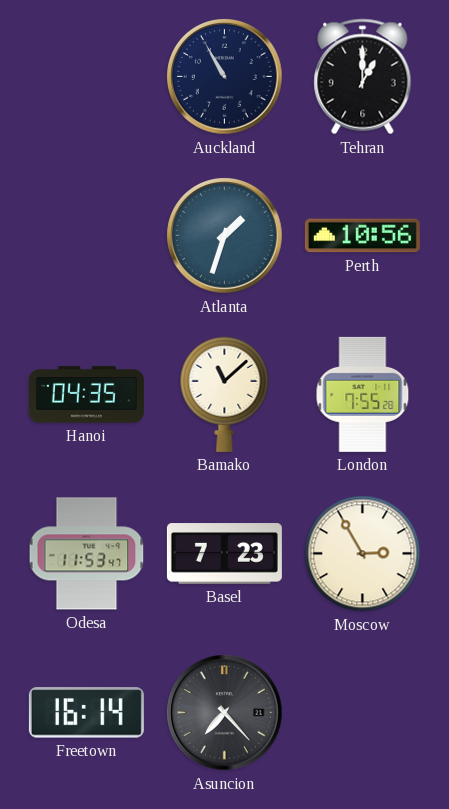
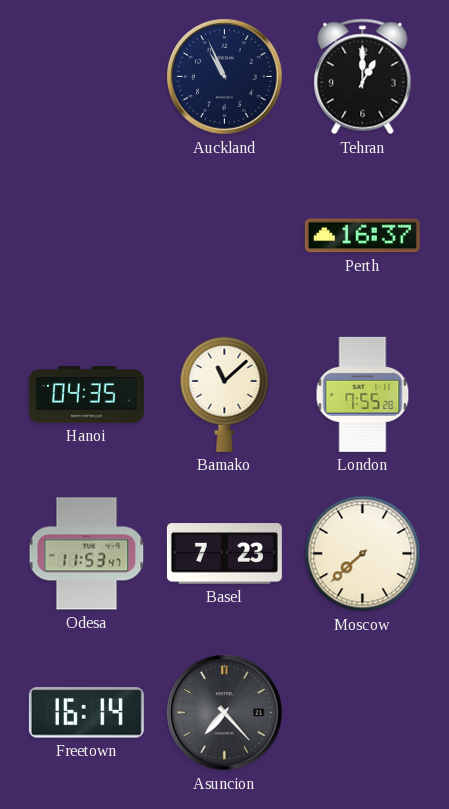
Auckland: 10:55 -> 10:56 (225, 77)
Atlanta: 1:33 -> none (225, 236)
Perth: 10:56 -> 16:37 (362, 236)
Moscow: 2:55 -> 7:38 (363, 554)
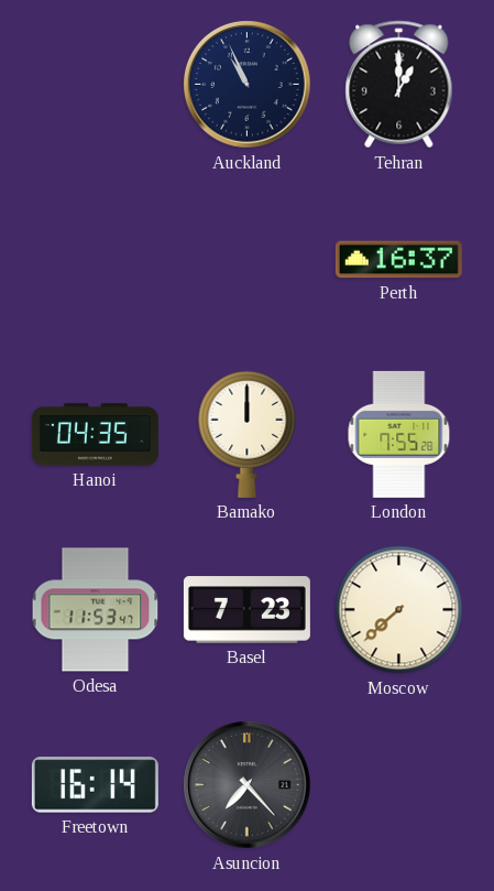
Bamako: 11:08 -> 12:00 (248, 434)
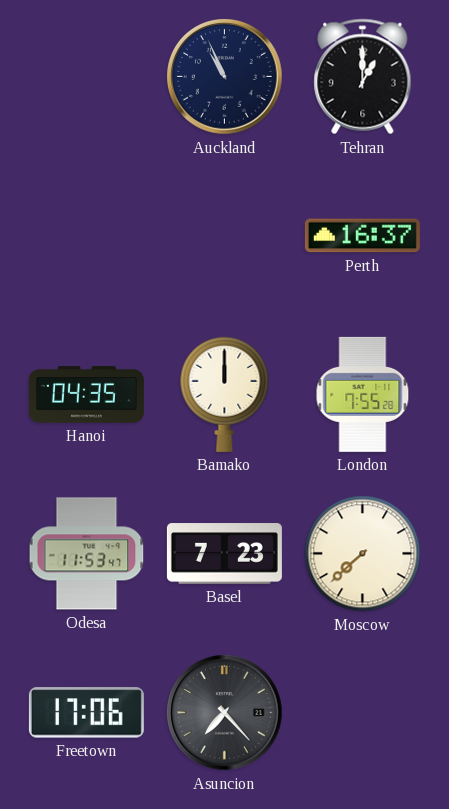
Freetown: 16:14 -> 17:06 (86, 713)
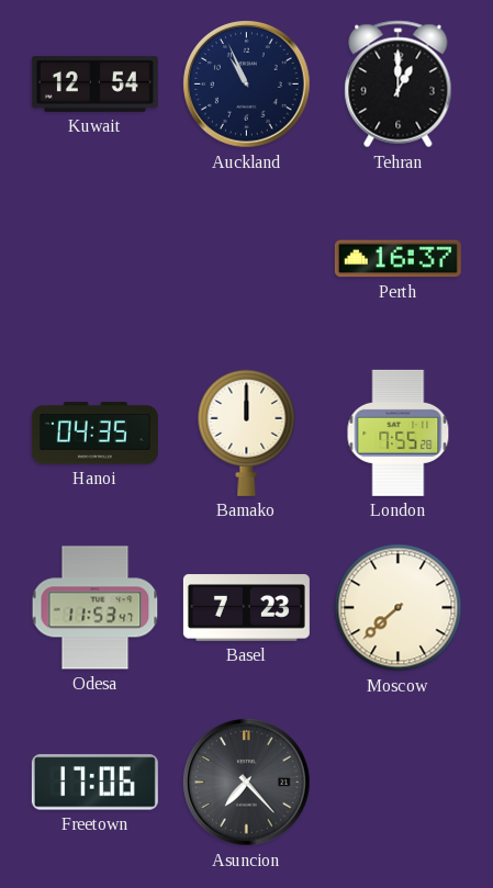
Kuwait: none -> 12:54 (94, 83)
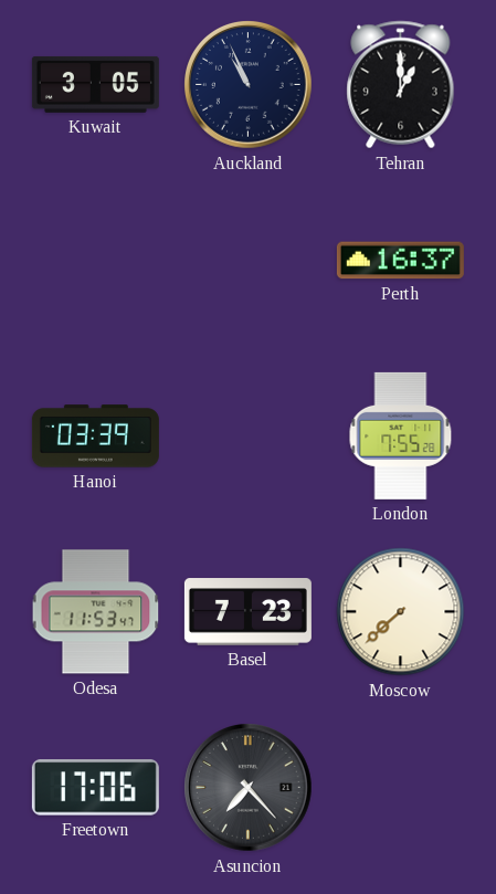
Kuwait: 12:54 -> 3:05 (95, 84)
Hanoi: 04:35 -> 03:39 (95, 437)
Bamako: 12:00 -> none (247, 432)
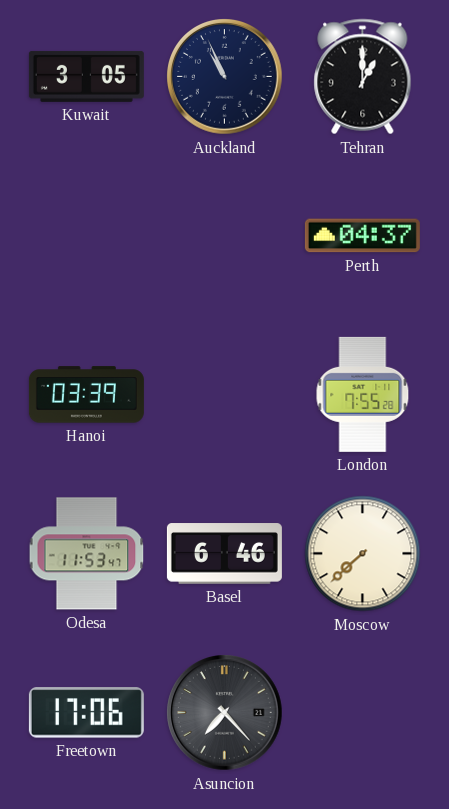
Perth: 16:37 -> 04:37 (362, 236)
Basel: 7:23 -> 6:46 (224, 554)
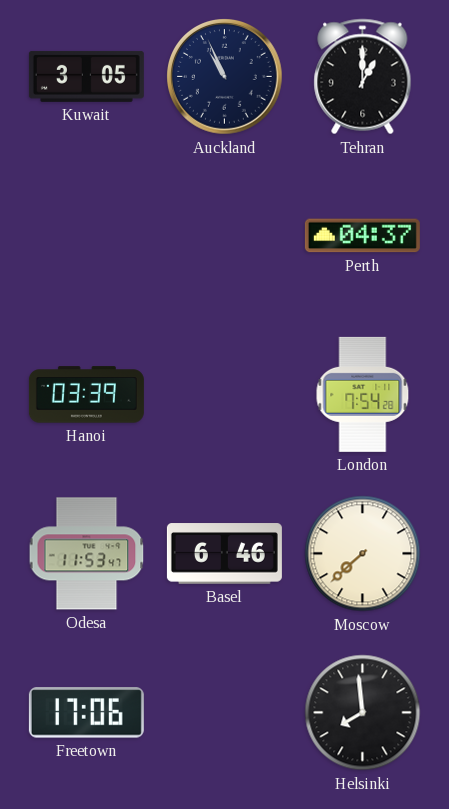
London: 7:55 -> 7:54 (363, 394)
Asuncion: 7:23 -> none (225, 713)
Helsinki: none -> 7:59 (363, 713)
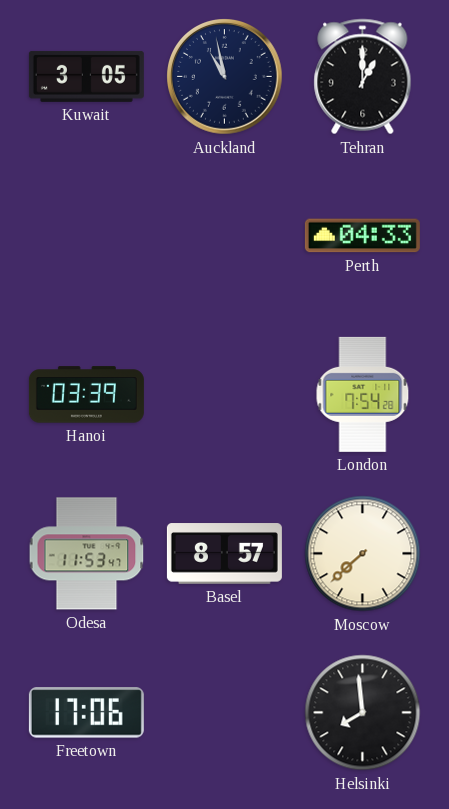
Auckland: 10:56 -> 10:58 (225, 77)
Perth: 04:37 -> 04:33 (362, 236)
Basel: 6:46 -> 8:57 (224, 554)
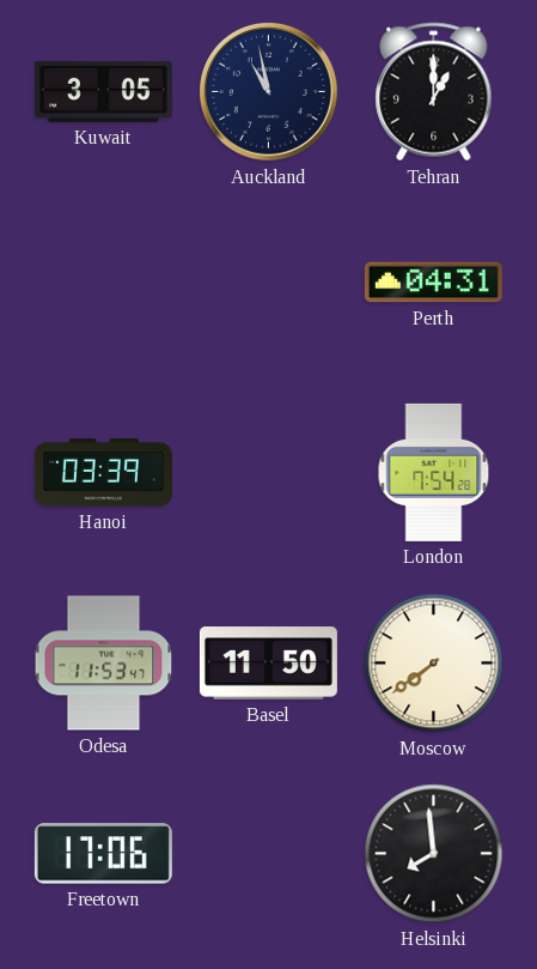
Perth: 04:33 -> 04:31 (433, 283)
Basel: 8:57 -> 11:50 (268, 664)
Moscow: 7:38 -> 7:39 (434, 664)
